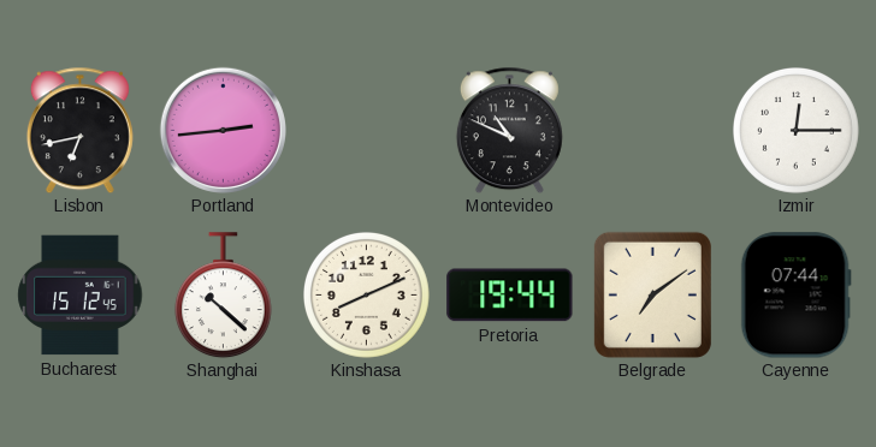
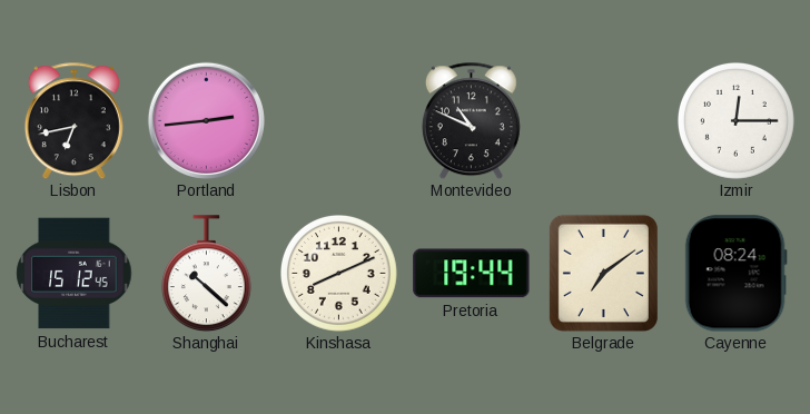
Cayenne: 07:44 -> 08:24 (735, 274)
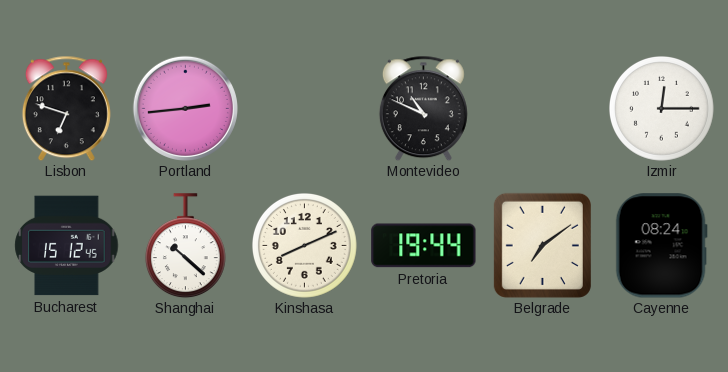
Lisbon: 6:43 -> 6:48 (66, 108)
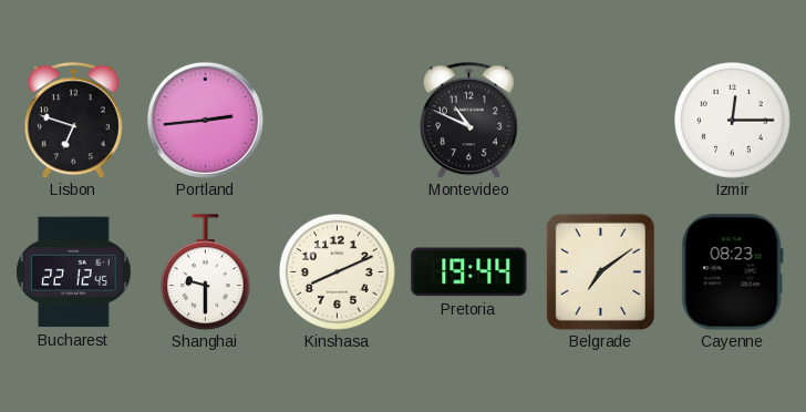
Bucharest: 15:12 -> 22:12 (74, 272)
Shanghai: 10:22 -> 9:30 (205, 272)
Cayenne: 08:24 -> 08:23 (732, 272)
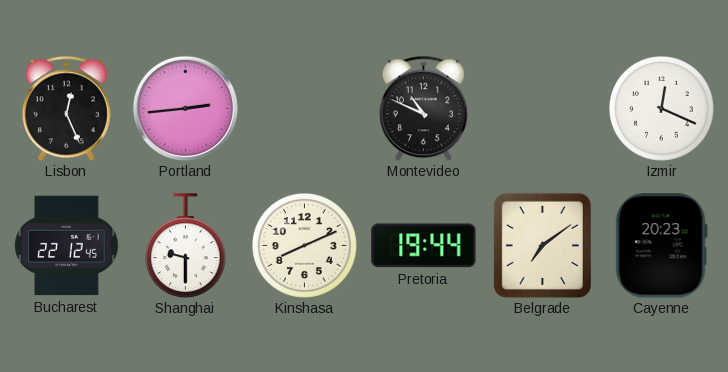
Lisbon: 6:48 -> 12:26 (66, 108)
Izmir: 12:15 -> 12:19 (662, 109)
Cayenne: 08:23 -> 20:23 (661, 246)
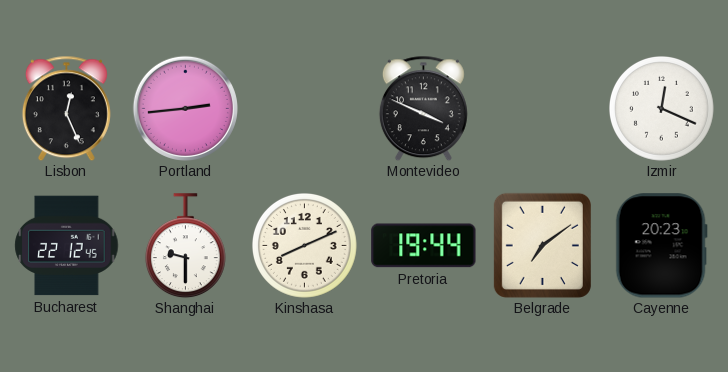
Montevideo: 10:49 -> 3:49 (423, 108)
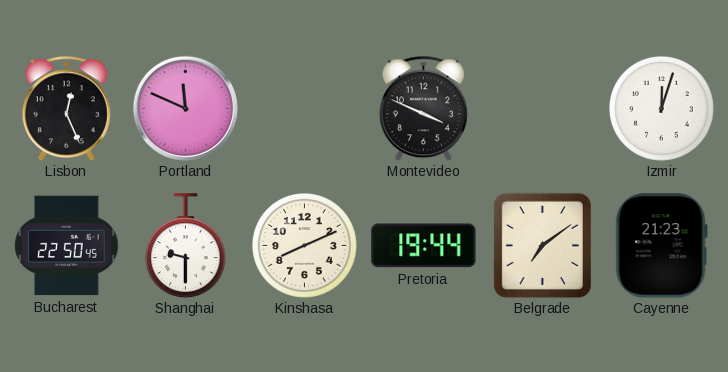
Portland: 2:44 -> 11:49 (185, 108)
Izmir: 12:19 -> 12:03 (662, 109)
Bucharest: 22:12 -> 22:50 (67, 246)
Cayenne: 20:23 -> 21:23 (661, 246)
